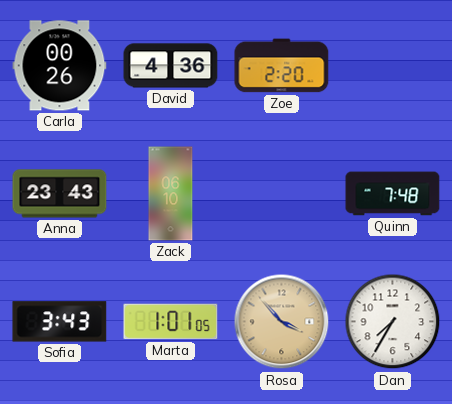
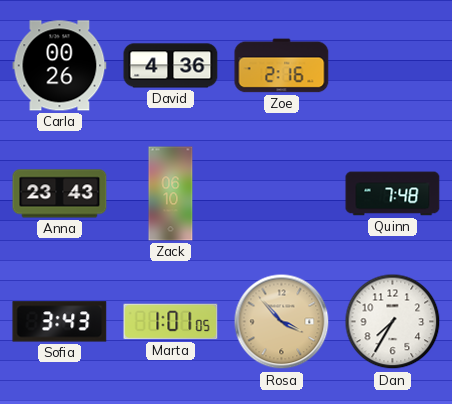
Zoe: 2:20 -> 2:16 (282, 66)
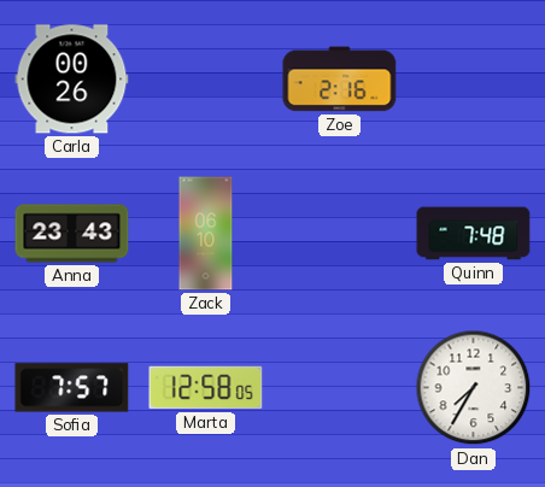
David: 4:36 -> none (171, 66)
Sofia: 3:43 -> 7:57 (72, 388)
Marta: 1:01 -> 12:58 (206, 388)
Rosa: 3:53 -> none (282, 322)
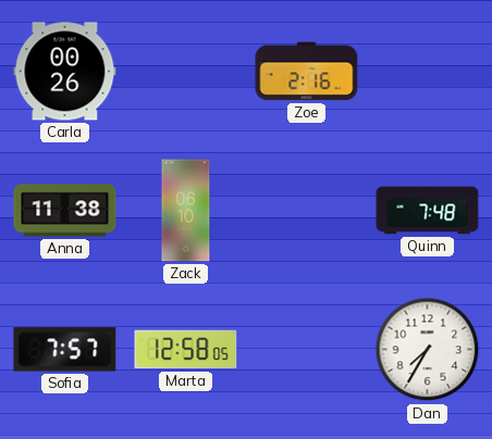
Anna: 23:43 -> 11:38 (65, 211)
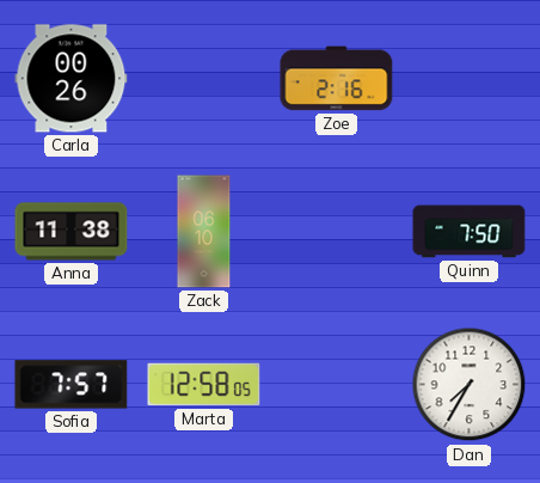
Quinn: 7:48 -> 7:50 (470, 232)
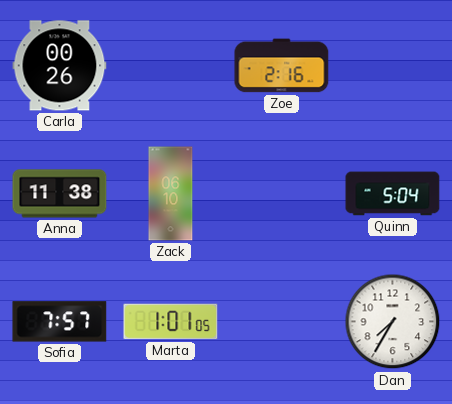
Quinn: 7:50 -> 5:04 (393, 194)
Marta: 12:58 -> 1:01 (171, 322)
